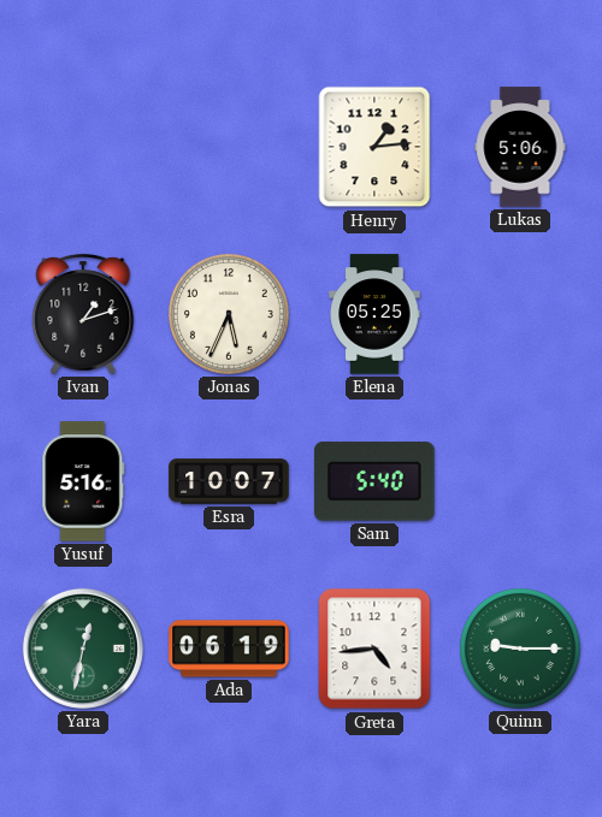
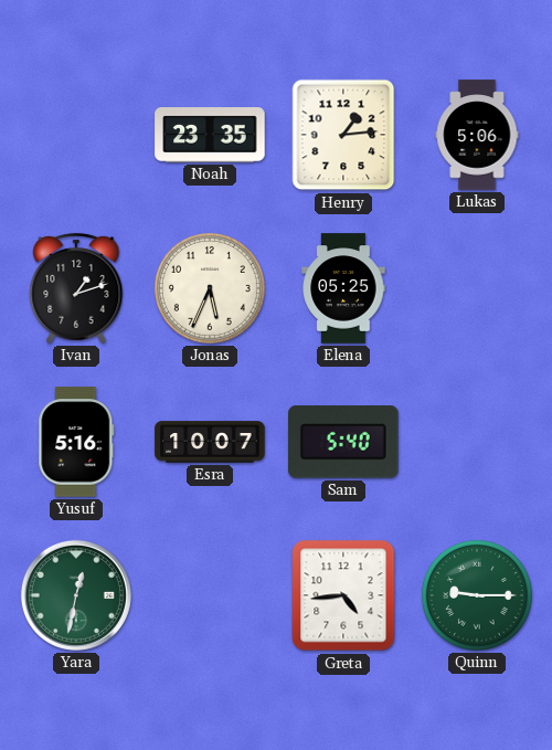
Noah: none -> 23:35 (210, 136)
Ada: 06:19 -> none (229, 649)
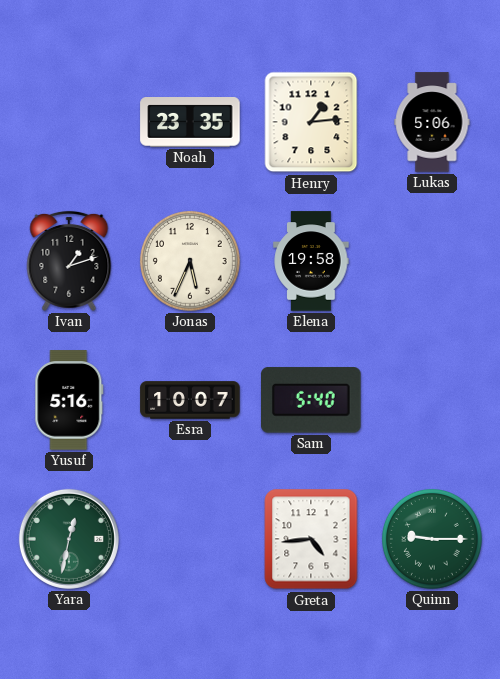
Elena: 05:25 -> 19:58 (311, 261)
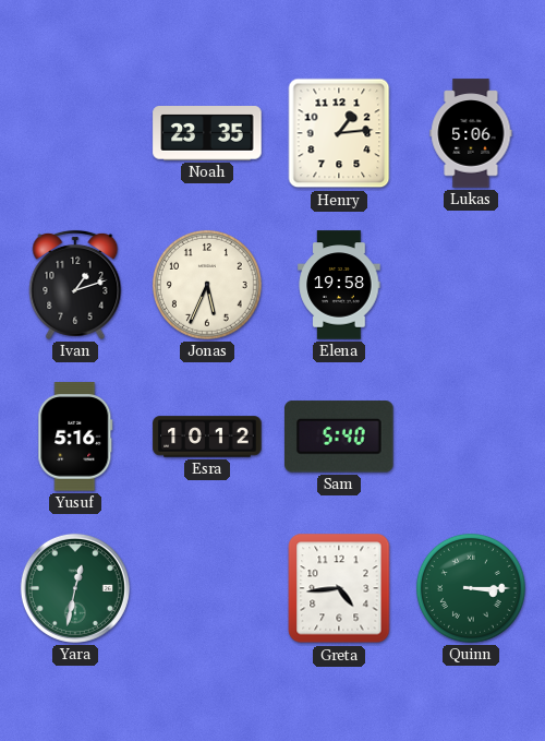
Esra: 10:07 -> 10:12 (207, 437)
Quinn: 9:15 -> 3:15 (471, 588)
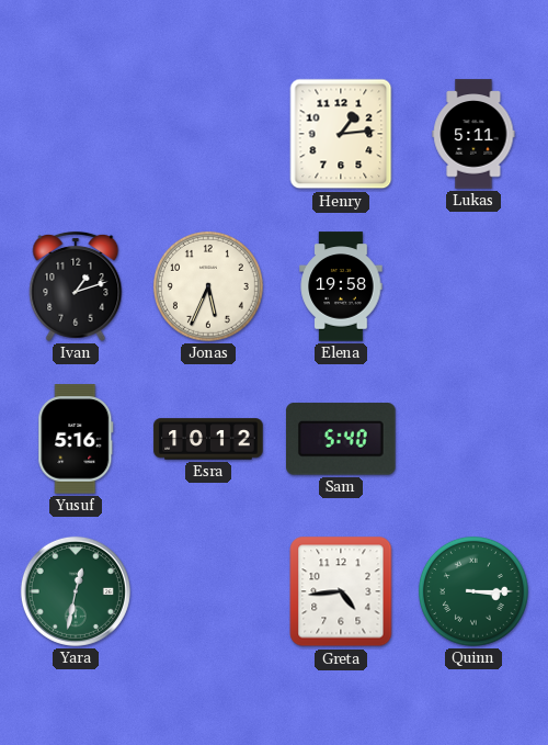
Noah: 23:35 -> none (207, 134)
Lukas: 5:06 -> 5:11 (473, 134)
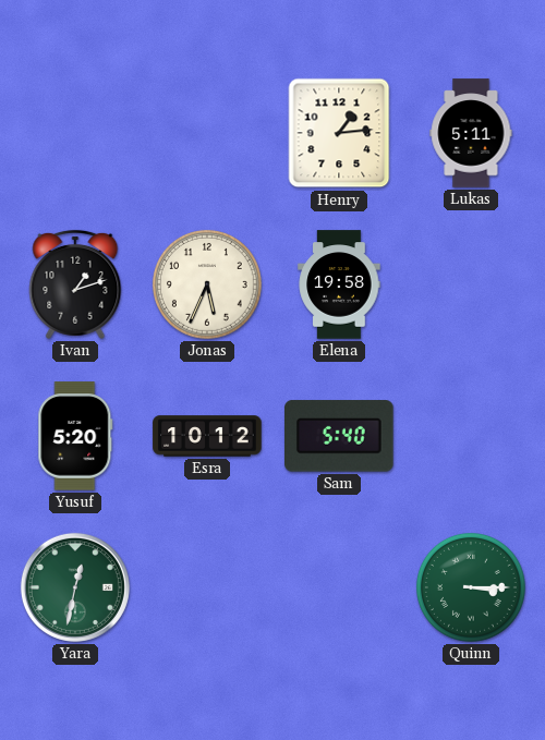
Yusuf: 5:16 -> 5:20 (75, 436)
Greta: 4:44 -> none (341, 591)
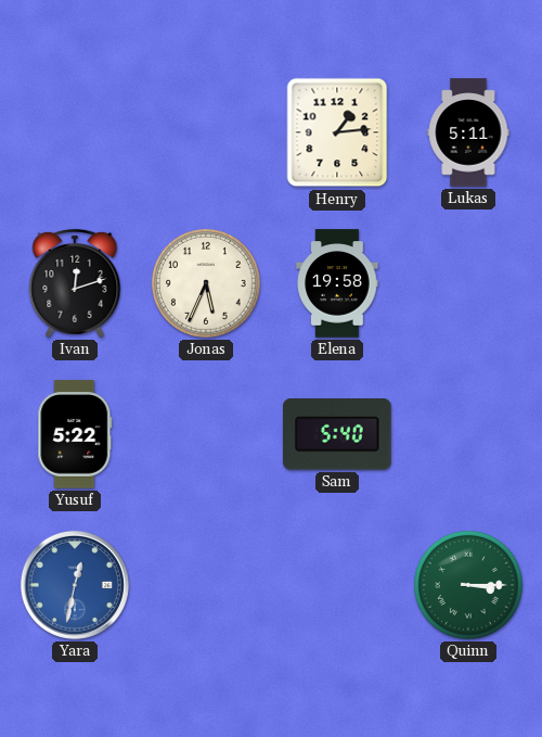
Ivan: 1:12 -> 12:12 (75, 283)
Yusuf: 5:20 -> 5:22 (75, 434)
Esra: 10:12 -> none (207, 436)
Yara dial: green -> blue (75, 585)
